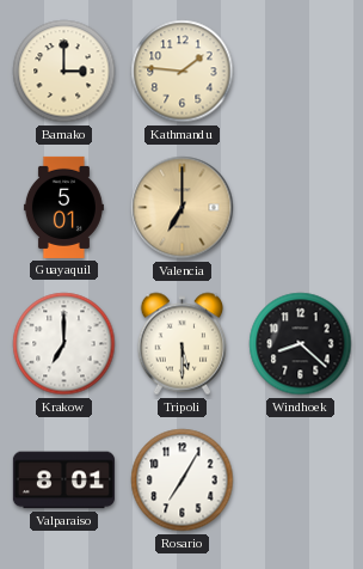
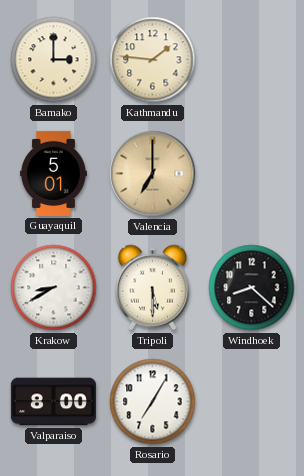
Krakow: 7:00 -> 8:40 (54, 288)
Valparaiso: 8:01 -> 8:00 (53, 402)
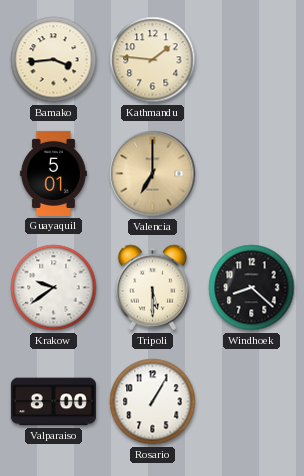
Bamako: 3:00 -> 3:44 (54, 60)
Krakow: 8:40 -> 9:39 (54, 288)
Rosario: 7:05 -> 1:05 (153, 402)
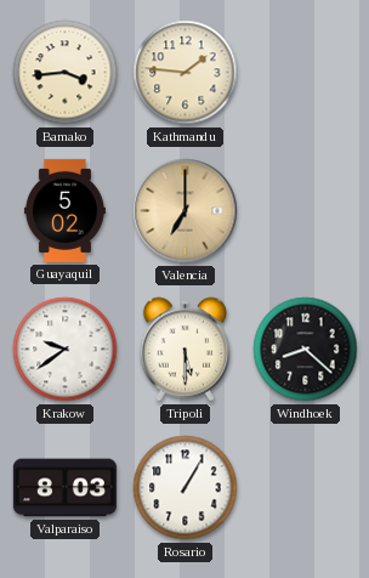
Guayaquil: 5:01 -> 5:02 (64, 210)
Valparaiso: 8:00 -> 8:03 (64, 488)
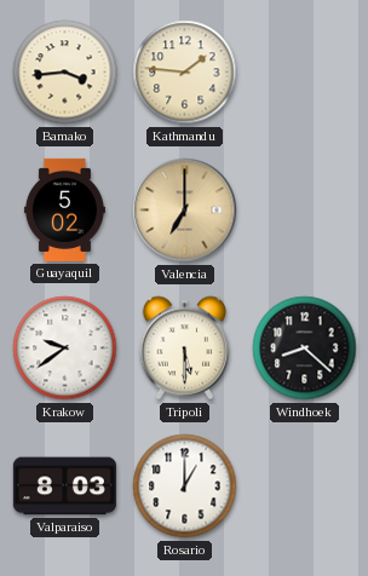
Rosario: 1:05 -> 1:00 (185, 486)
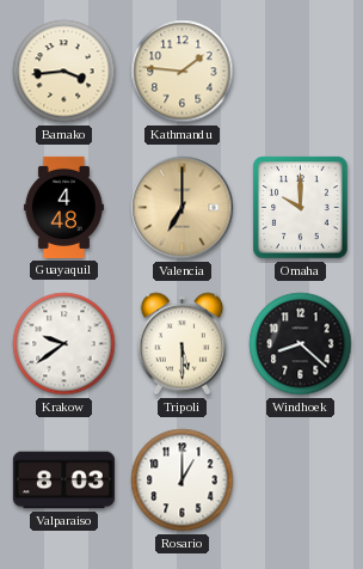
Guayaquil: 5:02 -> 4:48 (63, 207)
Omaha: none -> 10:00 (301, 208)
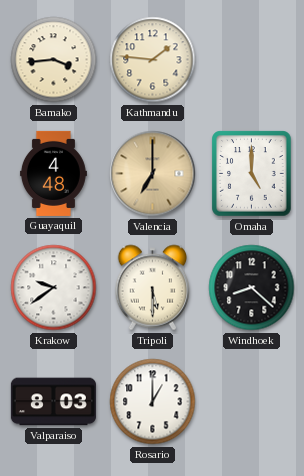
Omaha: 10:00 -> 5:00 (252, 174)
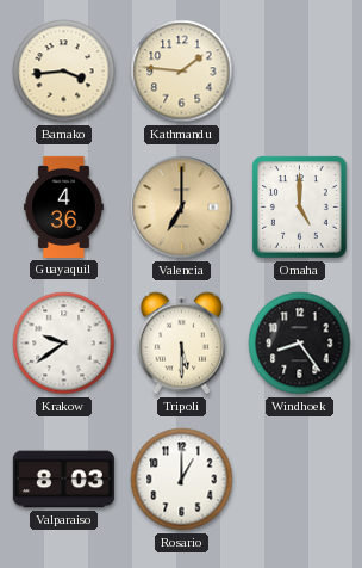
Guayaquil: 4:48 -> 4:36 (63, 206)
Windhoek: 8:22 -> 8:24 (300, 344)
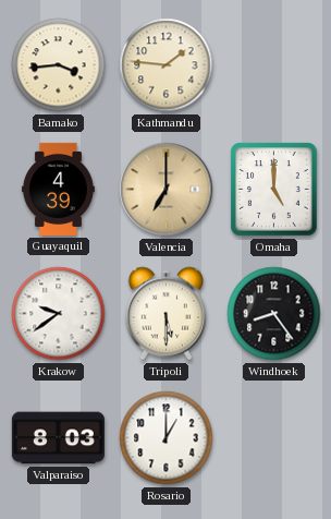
Guayaquil: 4:36 -> 4:39 (58, 189)
